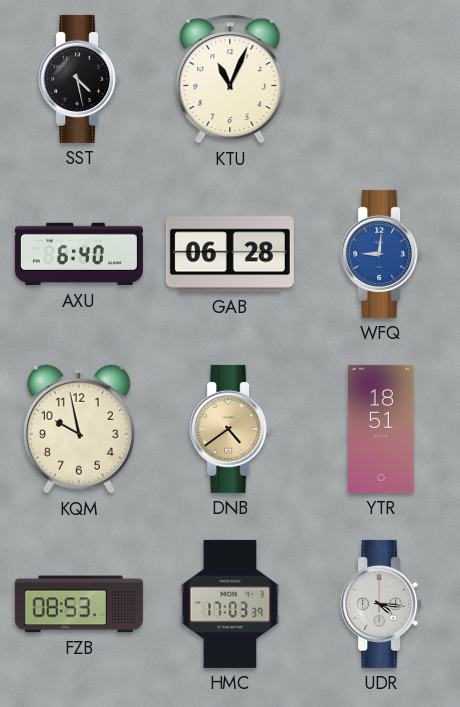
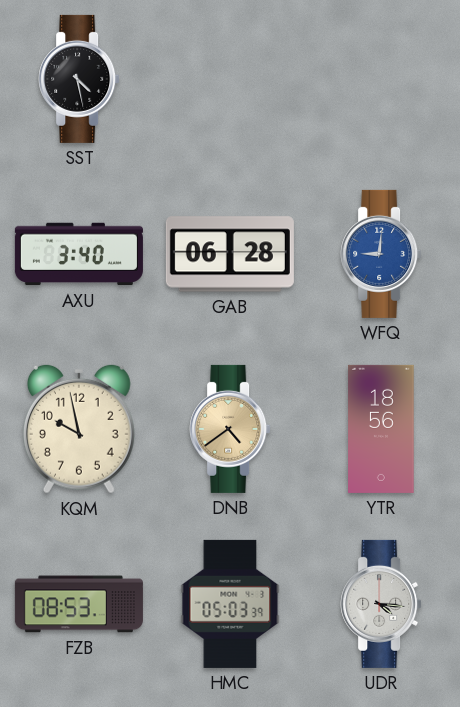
KTU: 11:04 -> none (230, 79)
AXU: 6:40 -> 3:40 (79, 254)
YTR: 18:51 -> 18:56 (381, 429)
HMC: 17:03 -> 05:03 (230, 604)
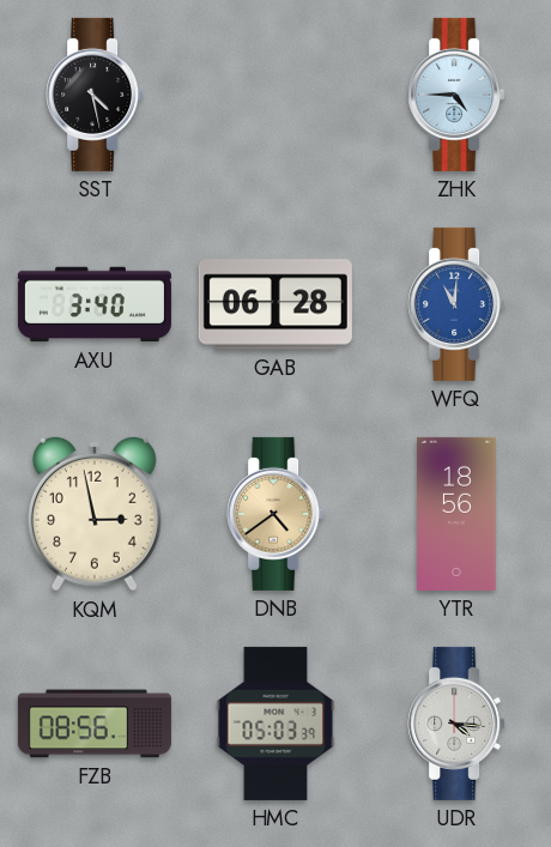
ZHK: none -> 4:45 (456, 95)
WFQ: 9:01 -> 11:01 (456, 304)
KQM: 9:58 -> 2:58 (95, 514)
FZB: 08:53 -> 08:56 (95, 724)
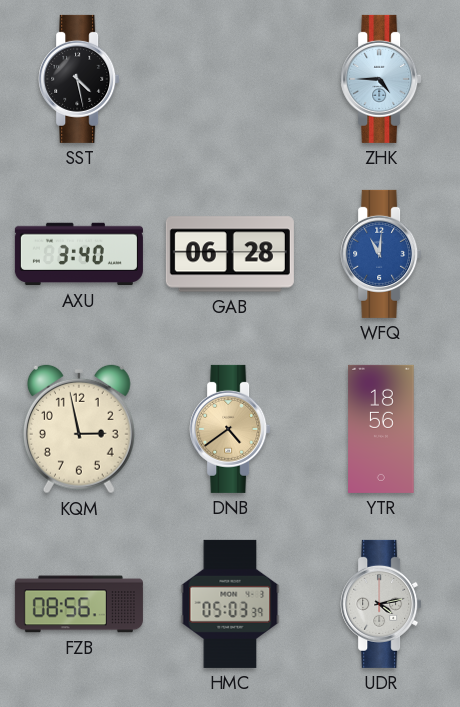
UDR: 4:16 -> 4:13 (381, 604)
